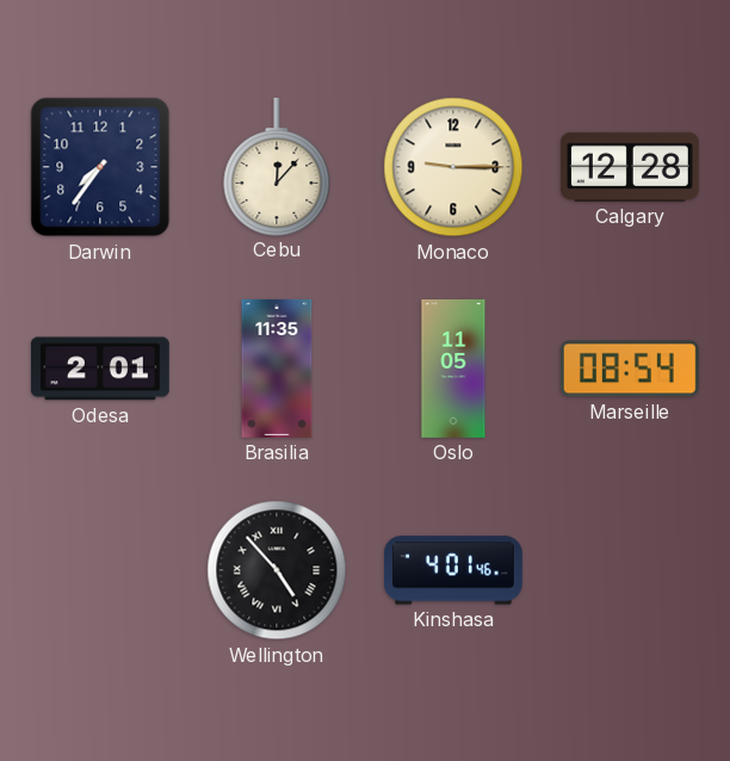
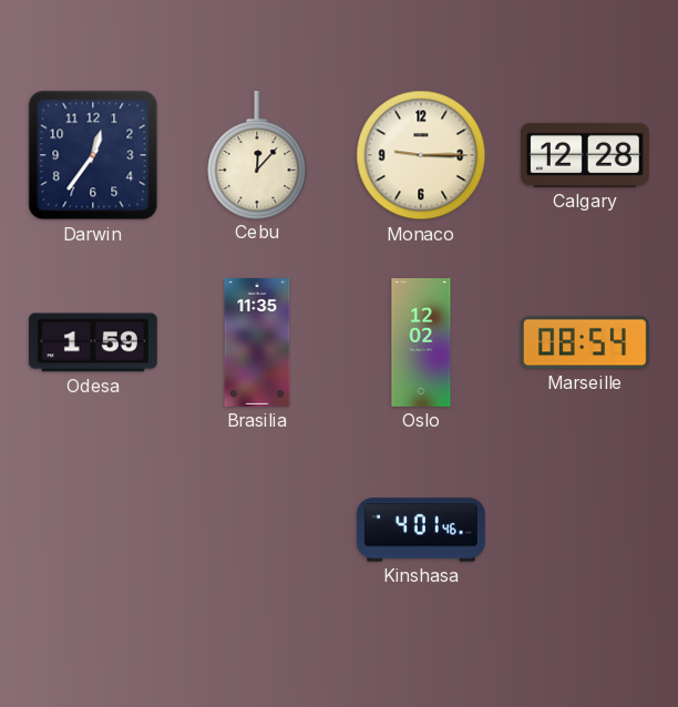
Darwin: 7:36 -> 12:36 (93, 155)
Odesa: 2:01 -> 1:59 (93, 342)
Oslo: 11:05 -> 12:02 (421, 344)
Wellington: 4:53 -> none (277, 570)
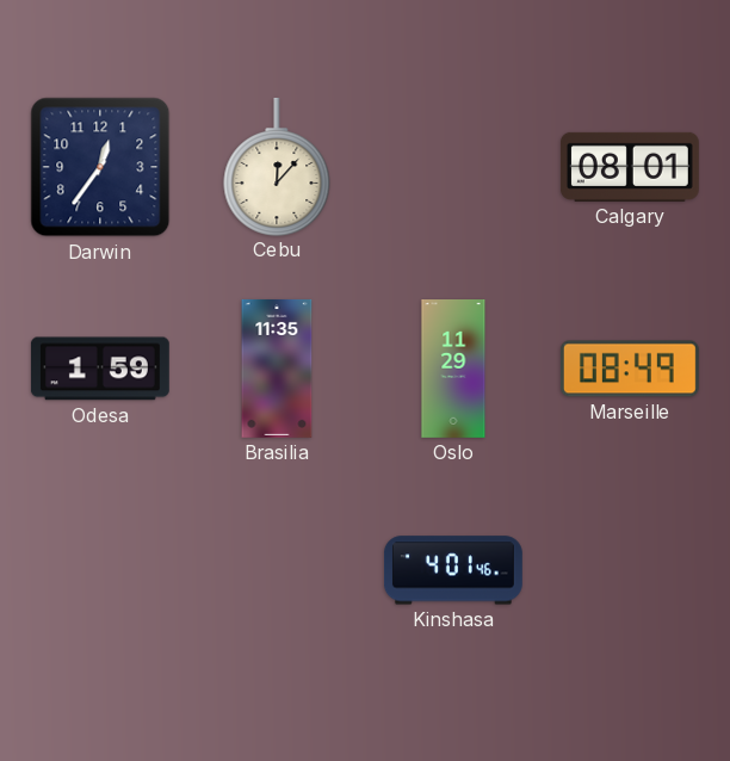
Monaco: 9:15 -> none (421, 155)
Calgary: 12:28 -> 08:01 (630, 167)
Oslo: 12:02 -> 11:29 (453, 370)
Marseille: 08:54 -> 08:49 (630, 369)
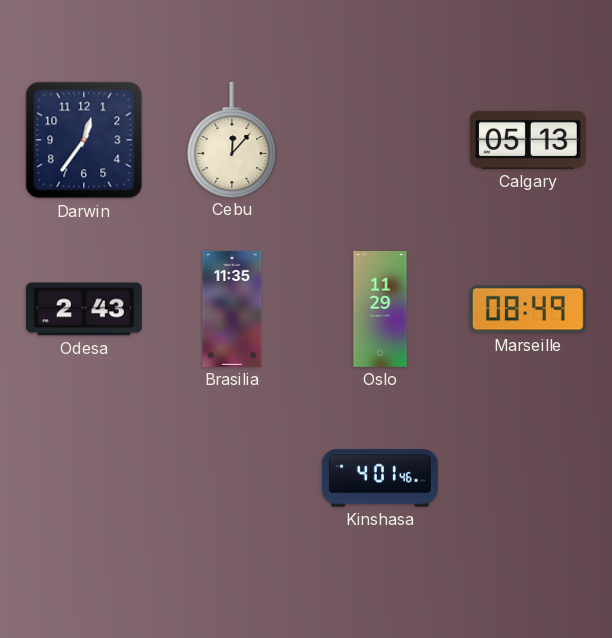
Calgary: 08:01 -> 05:13 (528, 140)
Odesa: 1:59 -> 2:43 (84, 309)
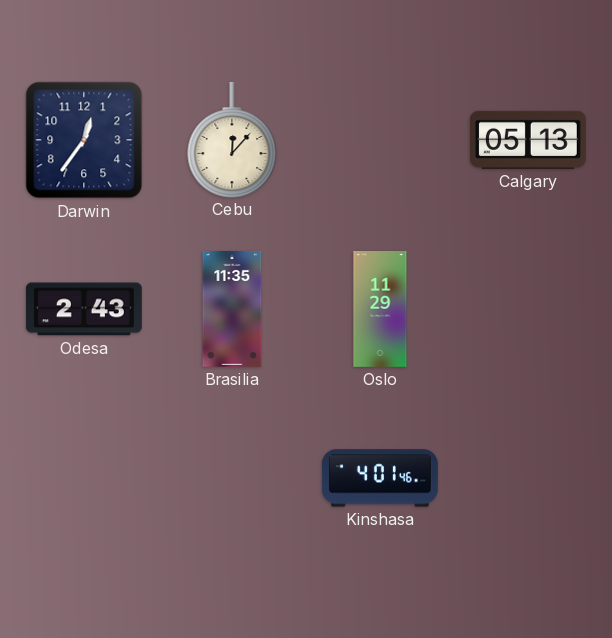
Marseille: 08:49 -> none (528, 309)
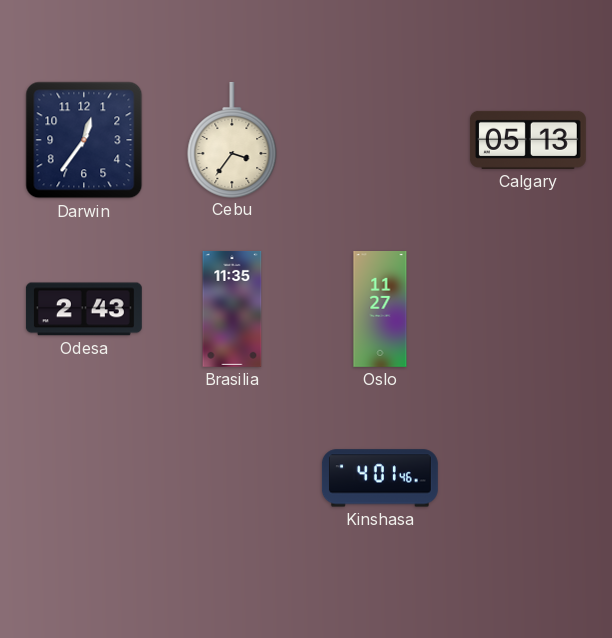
Cebu: 12:07 -> 3:36 (232, 139)
Oslo: 11:29 -> 11:27 (380, 310)
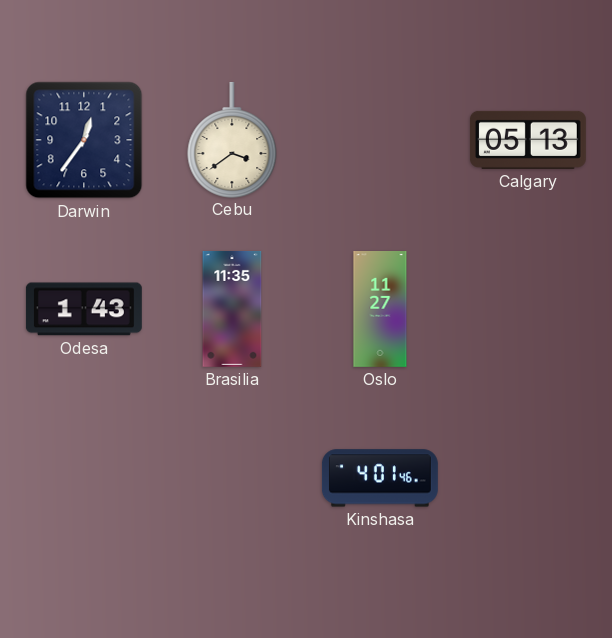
Cebu: 3:36 -> 3:39 (232, 139)
Odesa: 2:43 -> 1:43 (84, 309)
